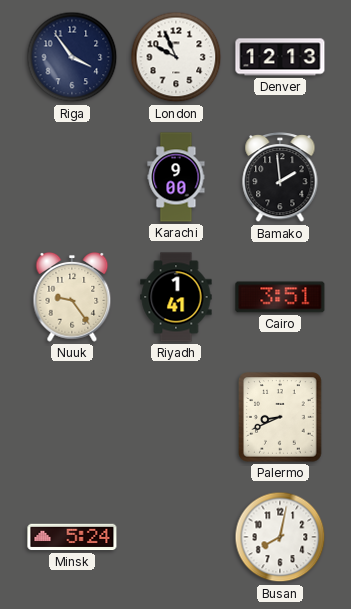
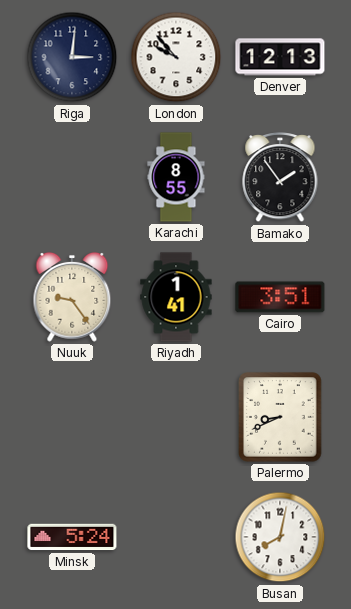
Riga: 3:54 -> 3:01 (72, 57)
London: 9:56 -> 9:53 (176, 57)
Karachi: 9:00 -> 8:55 (176, 177)
Bamako: 1:59 -> 1:54 (280, 178)
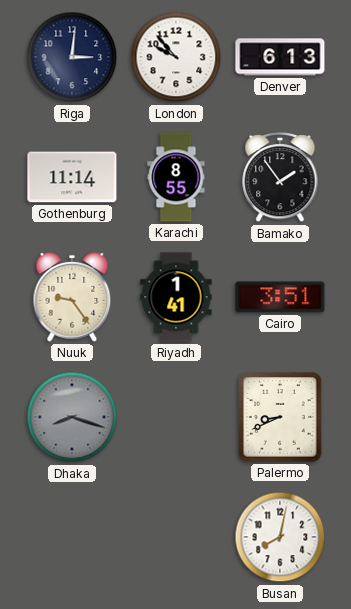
Denver: 12:13 -> 6:13 (280, 57)
Gothenburg: none -> 11:14 (72, 177)
Dhaka: none -> 8:18 (72, 417)
Minsk: 5:24 -> none (72, 537)
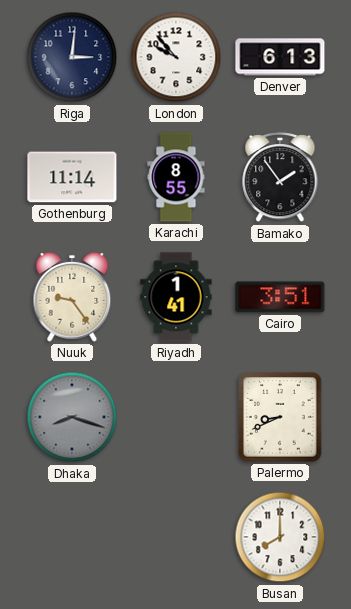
Busan: 8:02 -> 8:00 (280, 537)
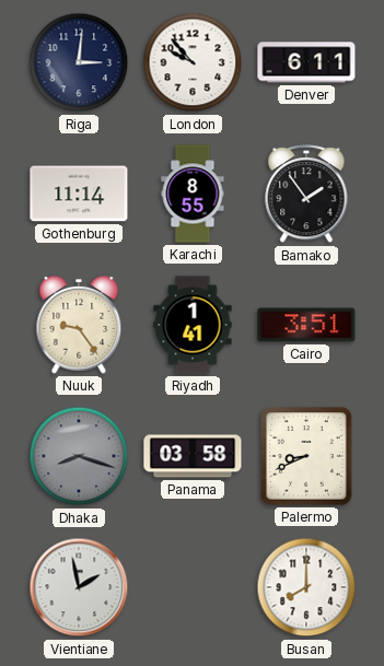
Denver: 6:13 -> 6:11 (306, 62)
Panama: none -> 03:58 (193, 456)
Vientiane: none -> 1:58 (79, 587)
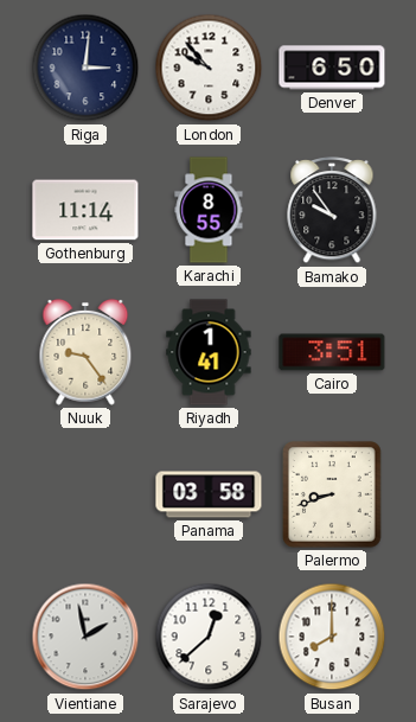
Denver: 6:11 -> 6:50 (332, 68)
Bamako: 1:54 -> 9:54 (332, 211)
Dhaka: 8:18 -> none (79, 456)
Palermo: 8:41 -> 8:42 (332, 494)
Sarajevo: none -> 12:38 (209, 637)
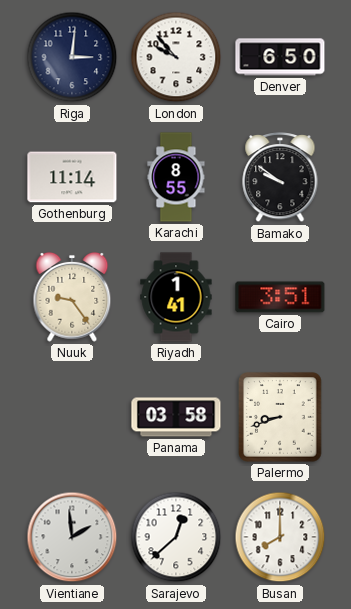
Bamako: 9:54 -> 9:51 (280, 178)
Vientiane: 1:58 -> 1:59 (72, 537)
